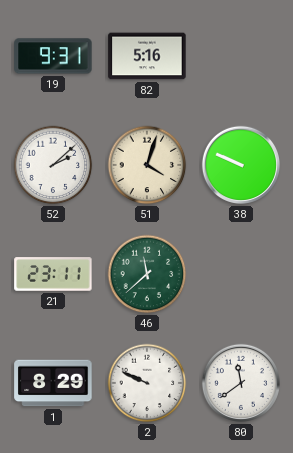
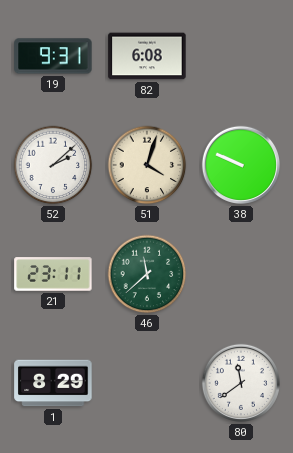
82: 5:16 -> 6:08 (147, 56)
2: 9:49 -> none (147, 383)
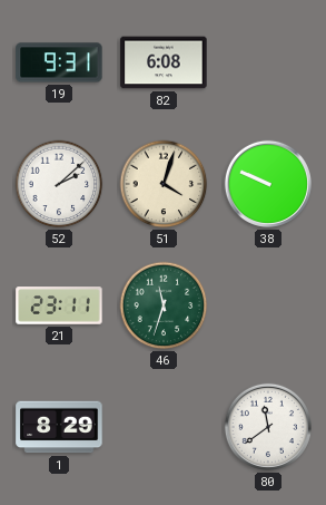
46: 11:38 -> 11:33 (164, 305)
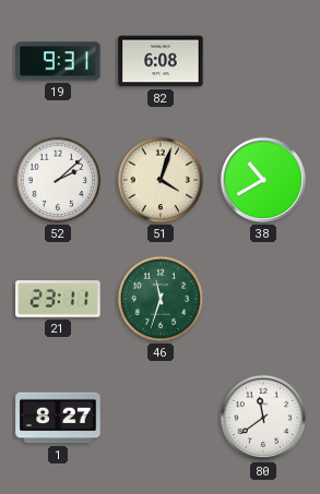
38: 9:49 -> 10:40 (263, 180)
1: 8:29 -> 8:27 (58, 418)
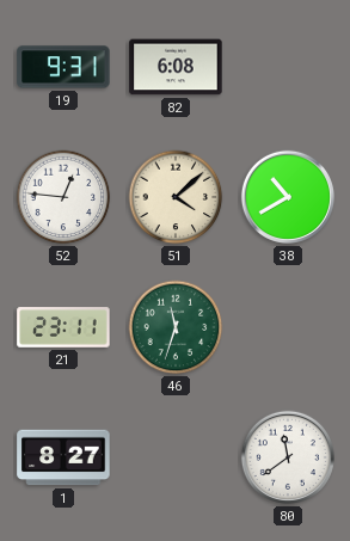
52: 2:08 -> 12:46 (63, 197)
51: 4:03 -> 4:08 (176, 197)
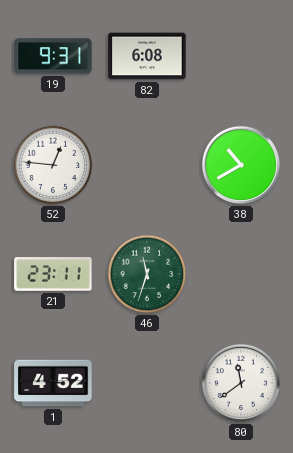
51: 4:08 -> none (176, 197)
1: 8:27 -> 4:52 (53, 383)
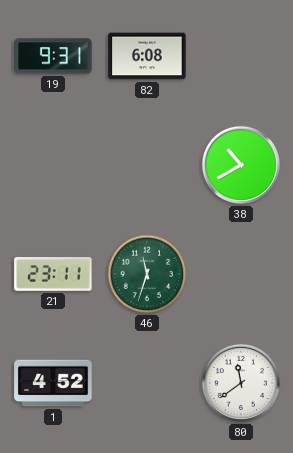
52: 12:46 -> none (53, 165)
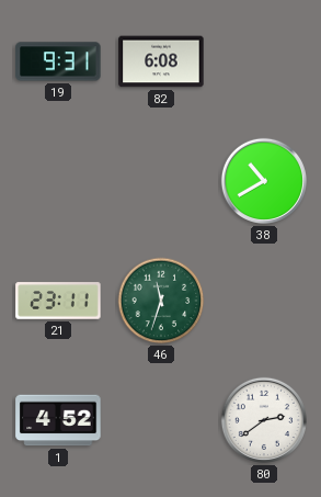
80: 11:39 -> 2:39 (264, 420)
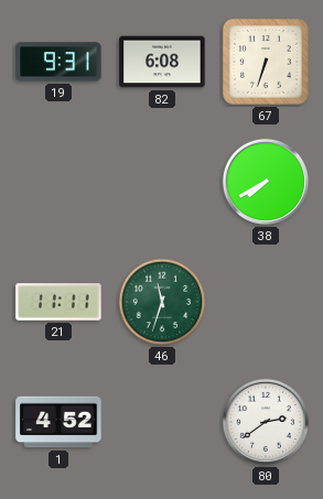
67: none -> 6:33 (266, 62)
38: 10:40 -> 7:40 (266, 182)
21: 23:11 -> 11:11 (58, 302)
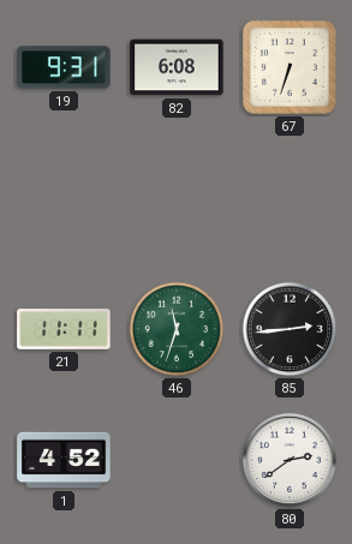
38: 7:40 -> none (266, 182)
85: none -> 2:44 (290, 329)
